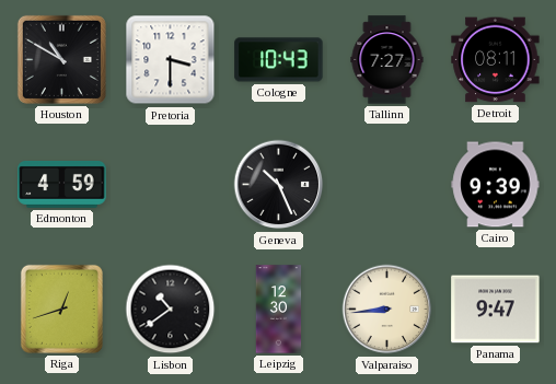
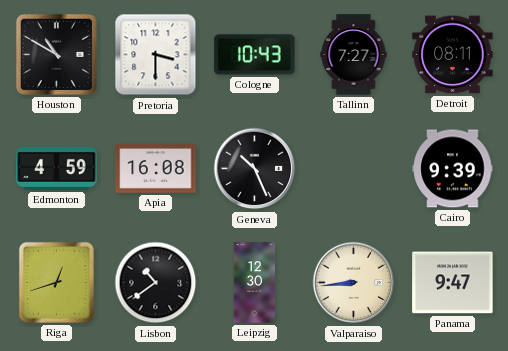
Apia: none -> 16:08 (156, 169)
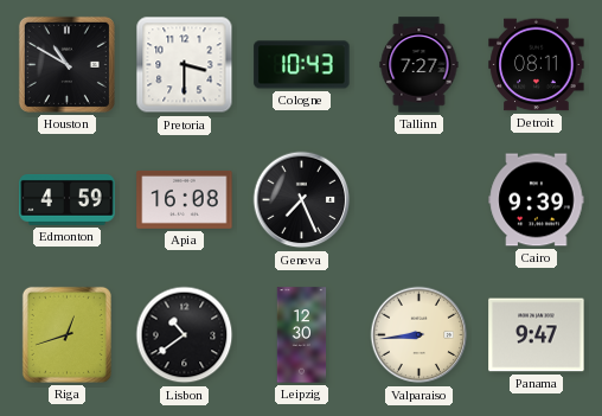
Geneva: 10:26 -> 7:26 (302, 200)
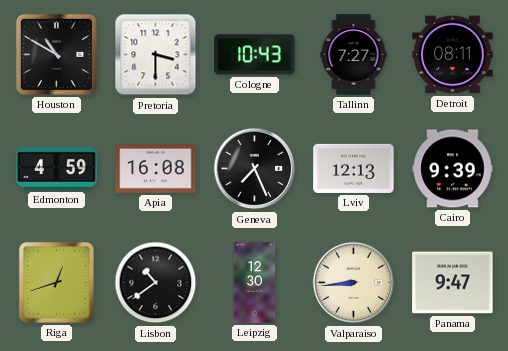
Lviv: none -> 12:13 (354, 168)
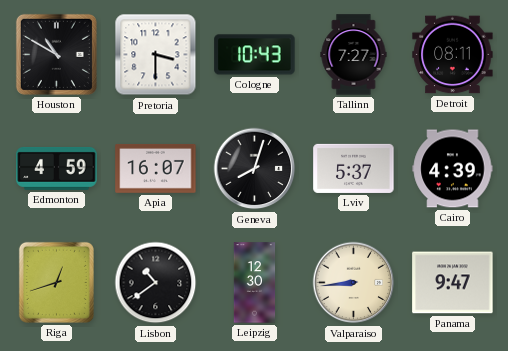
Apia: 16:08 -> 16:07 (156, 169)
Geneva: 7:26 -> 8:03 (255, 169)
Lviv: 12:13 -> 5:37 (354, 168)
Cairo: 9:39 -> 4:39 (453, 169)
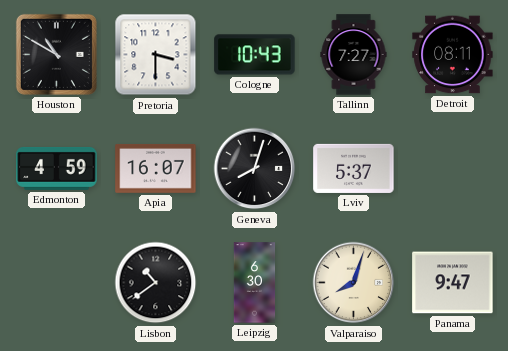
Cairo: 4:39 -> none (453, 169)
Riga: 12:42 -> none (56, 282)
Leipzig: 12:30 -> 6:30 (255, 283)
Valparaiso: 8:44 -> 8:03 (354, 283)
